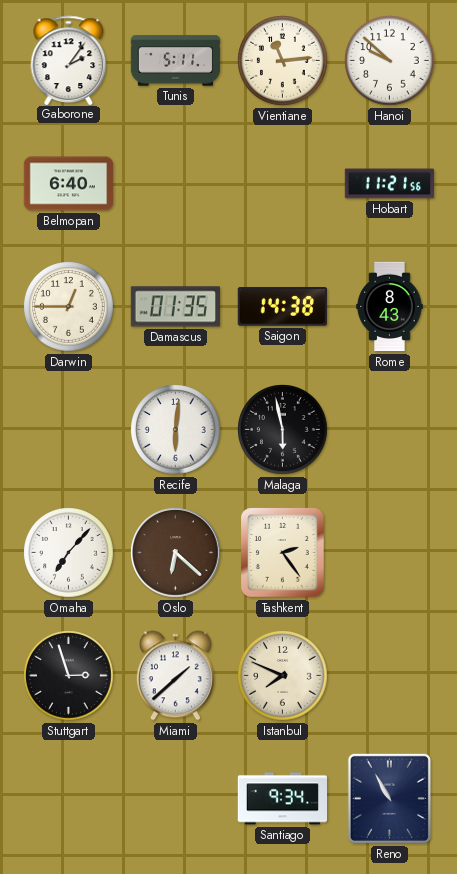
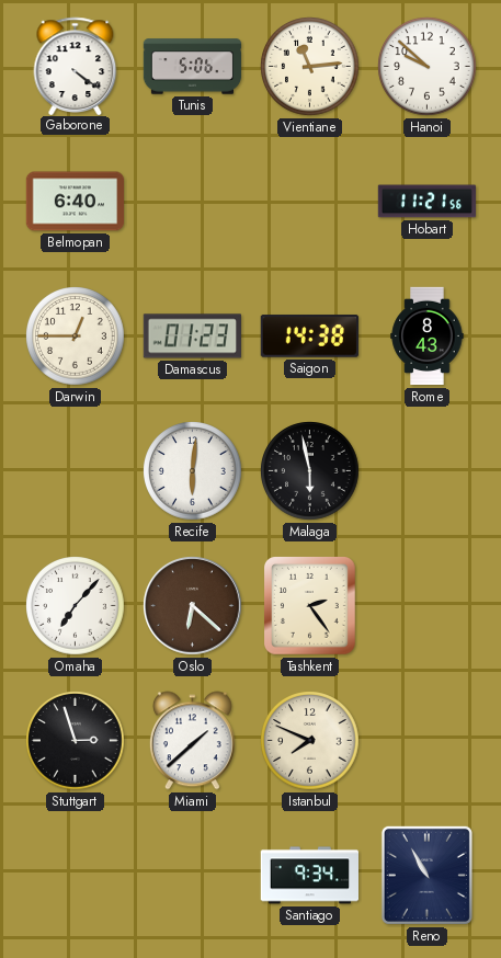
Gaborone: 2:06 -> 4:21 (76, 66)
Tunis: 5:11 -> 5:06 (193, 67)
Damascus: 01:35 -> 01:23 (192, 337)
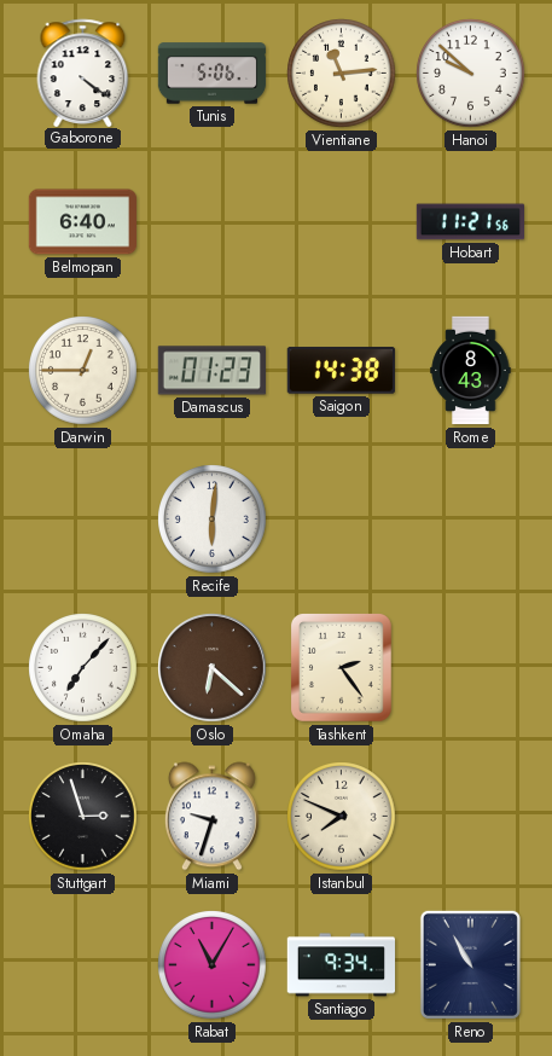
Malaga: 5:58 -> none (310, 471)
Miami: 1:38 -> 9:33 (211, 817)
Rabat: none -> 11:05 (213, 965)
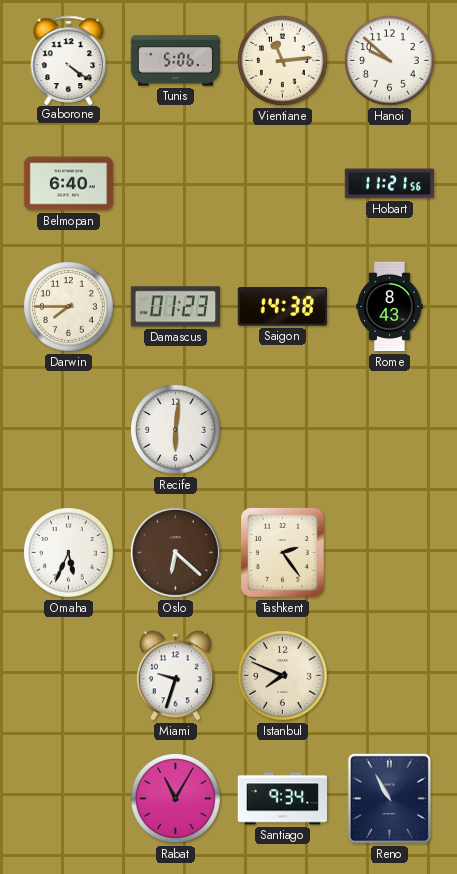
Darwin: 12:45 -> 7:45 (69, 307)
Omaha: 7:07 -> 5:34 (69, 553)
Stuttgart: 2:57 -> none (83, 817)
